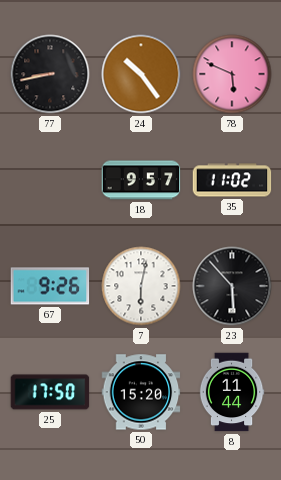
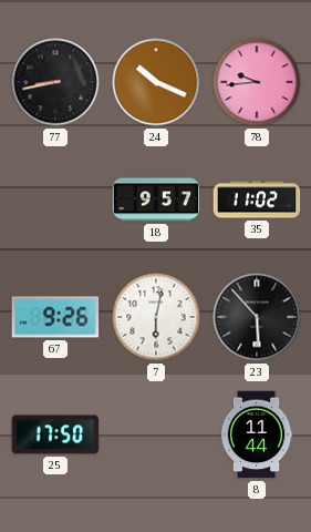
24: 10:24 -> 10:19 (156, 82)
78: 5:49 -> 9:44 (257, 82)
50: 15:20 -> none (141, 392)
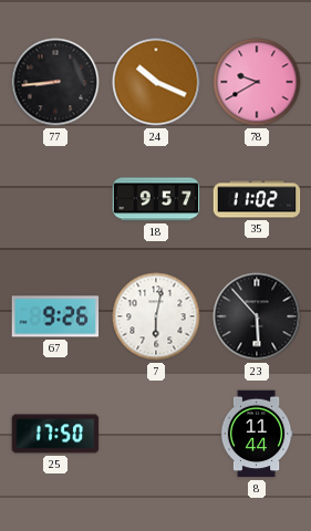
77: 8:43 -> 8:44 (55, 82)
78: 9:44 -> 9:40 (257, 82)
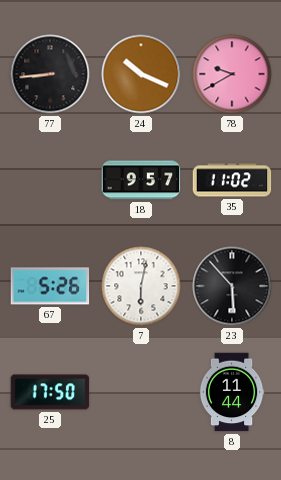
67: 9:26 -> 5:26 (50, 286)
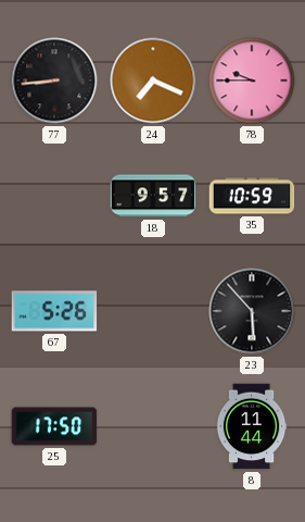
24: 10:19 -> 7:19 (153, 80)
78: 9:40 -> 9:45 (252, 80)
35: 11:02 -> 10:59 (252, 196)
7: 6:02 -> none (141, 286)
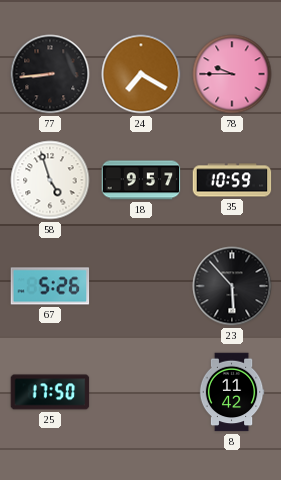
24: 7:19 -> 7:20 (141, 74)
58: none -> 4:57 (50, 180)
8: 11:44 -> 11:42 (232, 392)
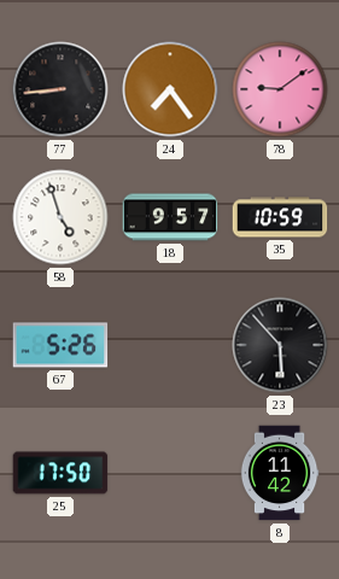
24: 7:20 -> 7:24 (170, 89)
78: 9:45 -> 9:09 (280, 89)
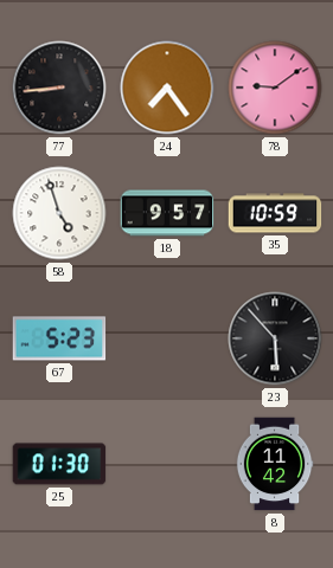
67: 5:26 -> 5:23 (59, 338)
25: 17:50 -> 01:30 (59, 464)
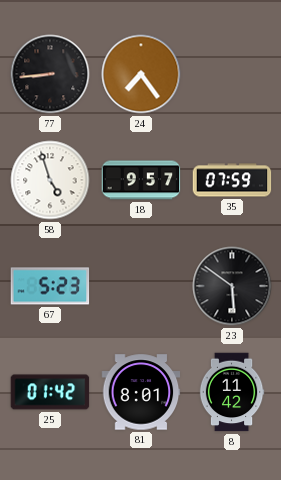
78: 9:09 -> none (275, 88)
35: 10:59 -> 07:59 (232, 180)
23: 5:53 -> 5:51 (232, 286)
25: 01:30 -> 01:42 (50, 392)
81: none -> 8:01 (141, 392)
